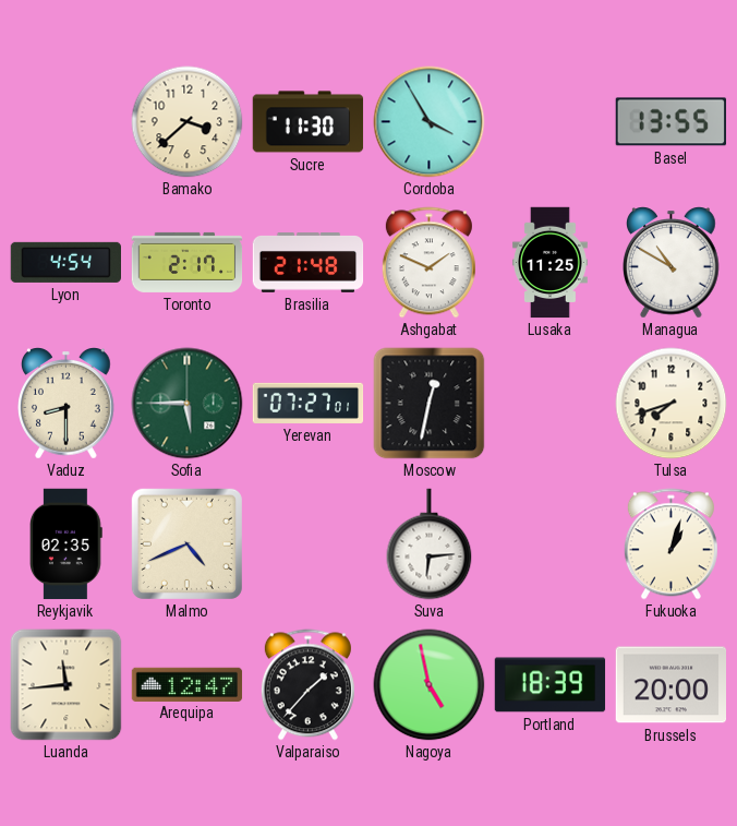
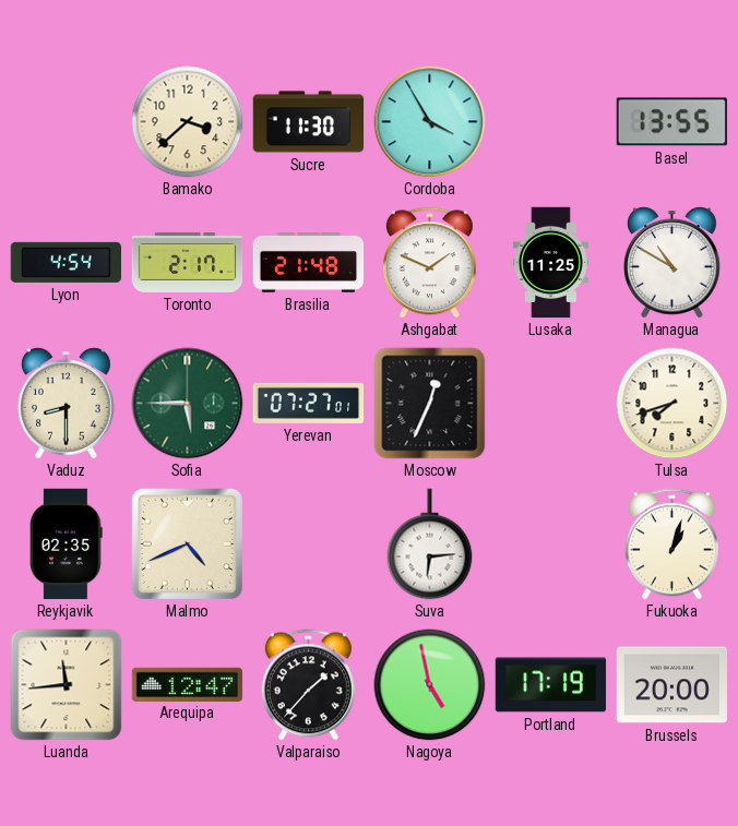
Moscow: 12:32 -> 12:34 (430, 404)
Portland: 18:39 -> 17:19 (551, 685)
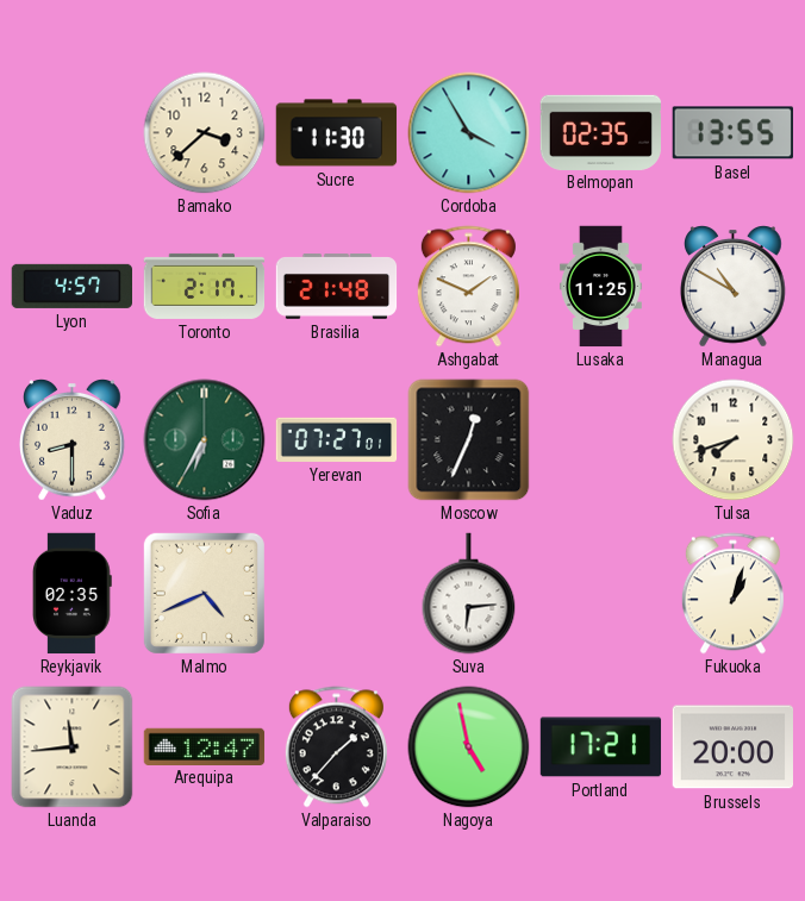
Belmopan: none -> 02:35 (601, 132)
Lyon: 4:54 -> 4:57 (71, 286)
Sofia: 5:45 -> 6:35 (205, 440)
Portland: 17:19 -> 17:21 (601, 747)
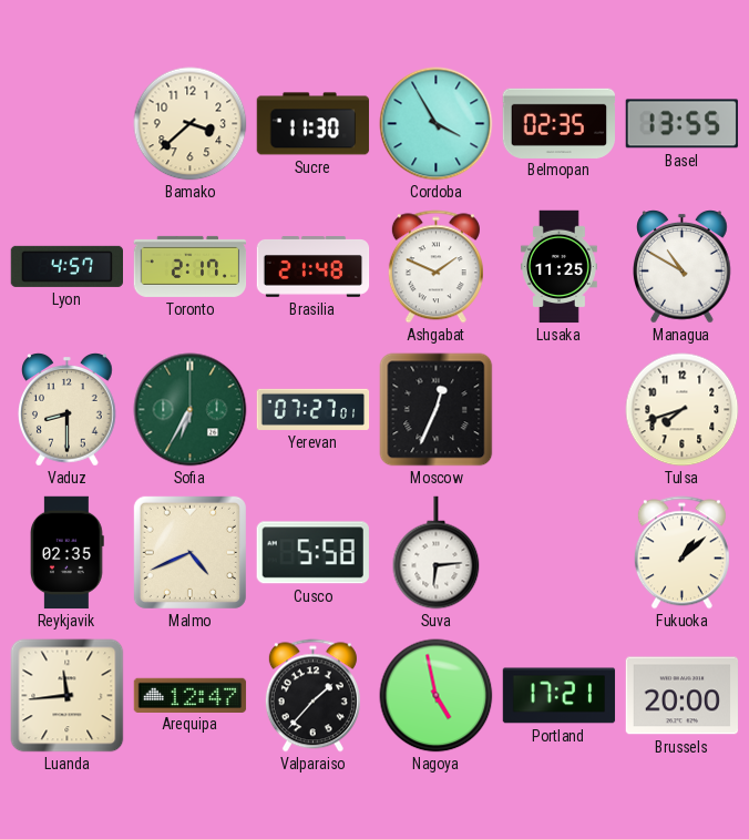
Cusco: none -> 5:58 (312, 553)
Fukuoka: 1:03 -> 1:08 (681, 553)
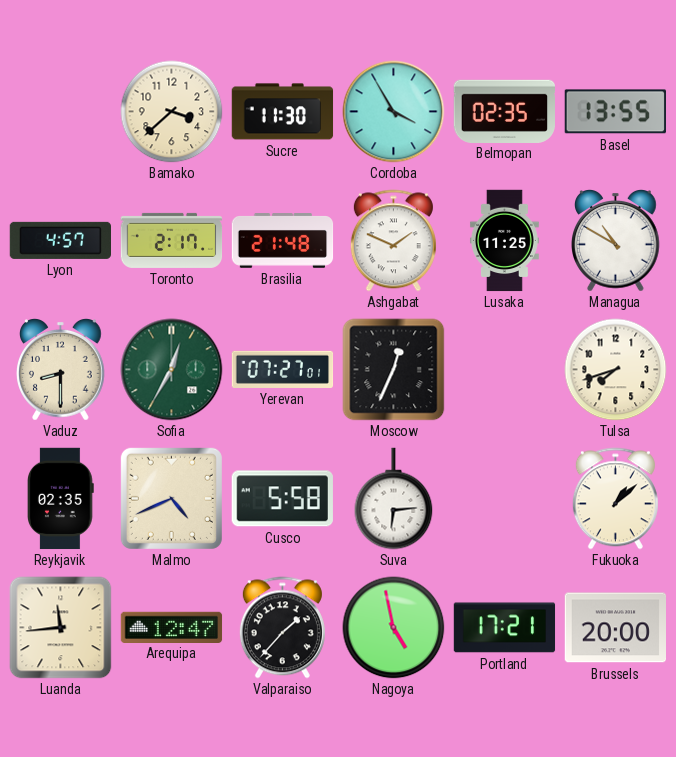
Sofia: 6:35 -> 12:35 (172, 370)
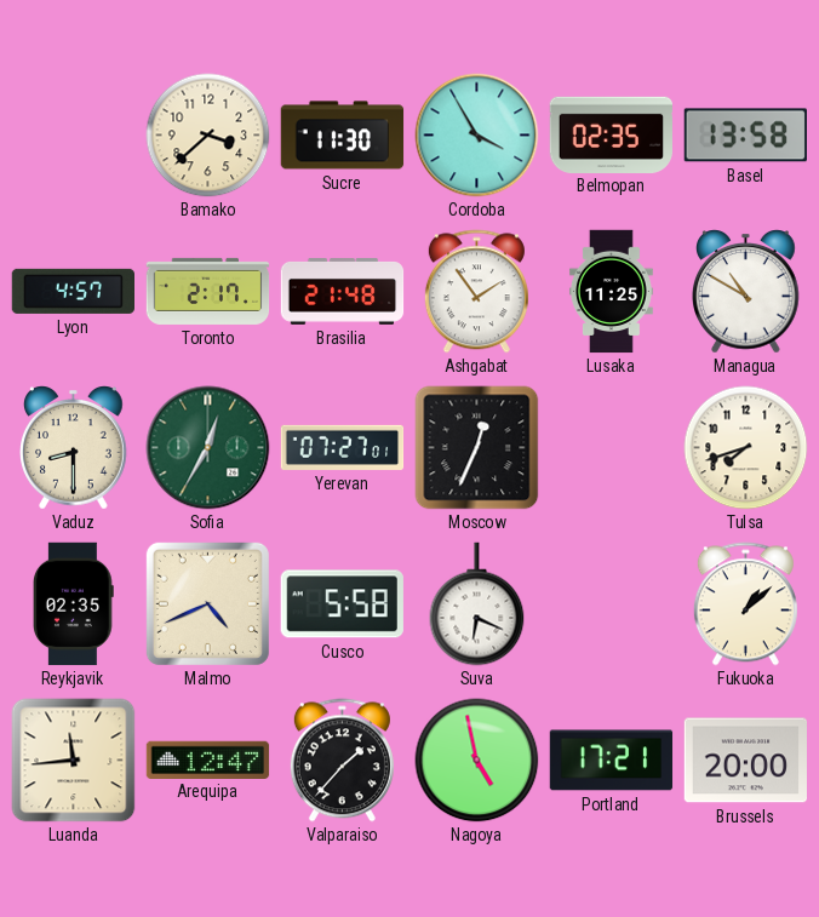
Basel: 13:55 -> 13:58 (745, 136)
Ashgabat: 1:49 -> 1:54 (476, 292)
Suva: 6:14 -> 6:19 (477, 604)
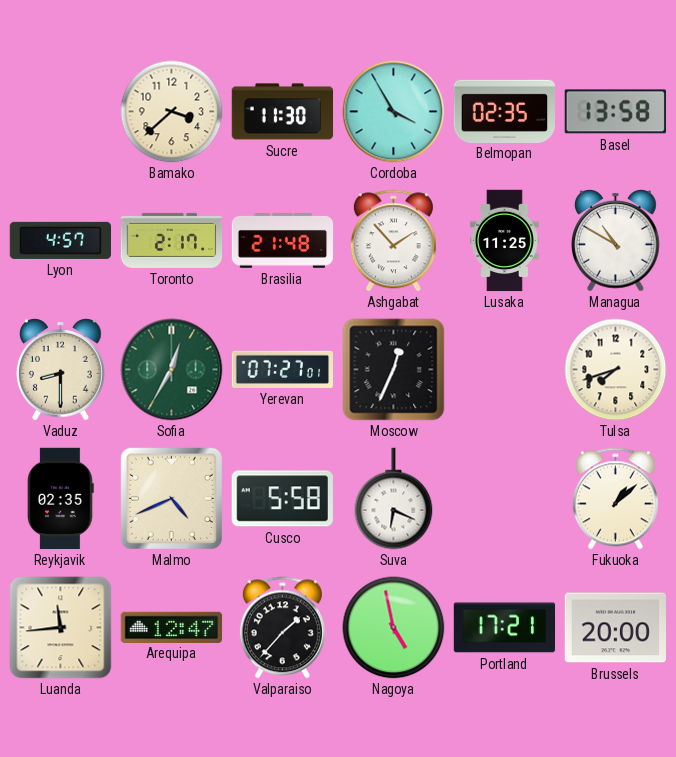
Ashgabat: 1:54 -> 1:53 (393, 241)
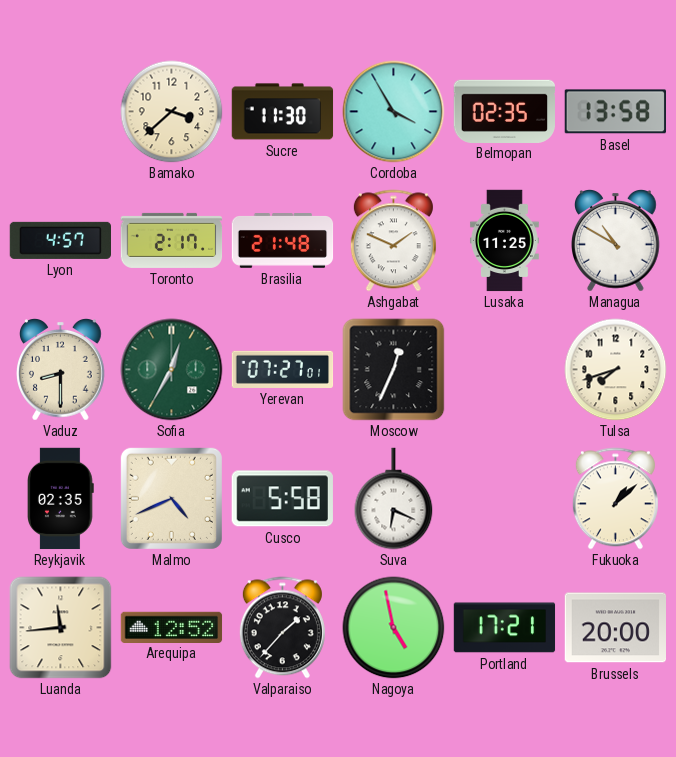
Ashgabat: 1:53 -> 1:49 (393, 241)
Arequipa: 12:47 -> 12:52 (172, 627)
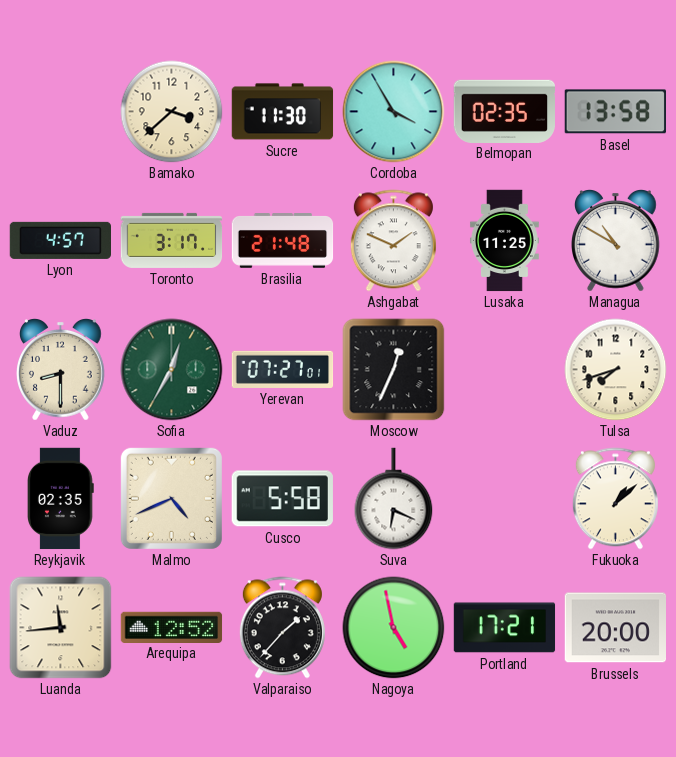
Toronto: 2:17 -> 3:17 (172, 240)
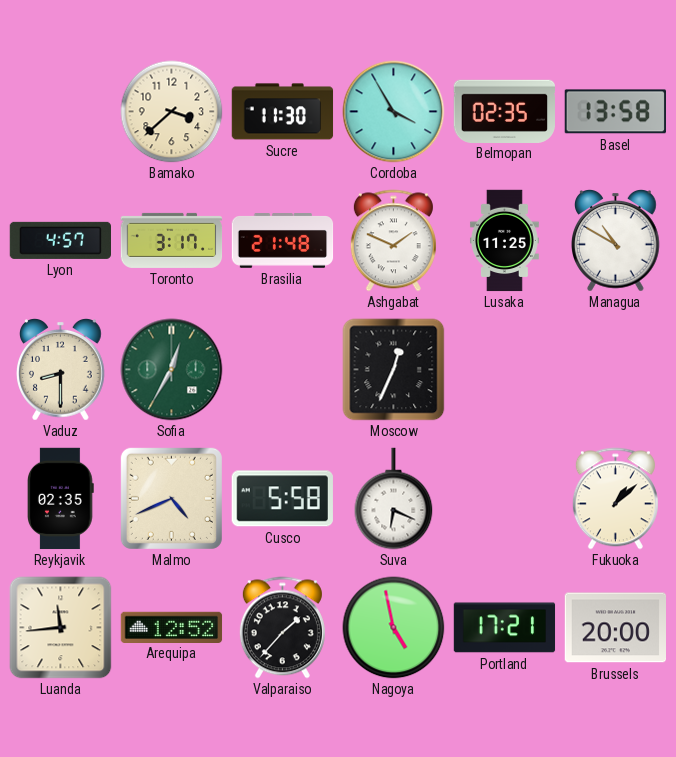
Yerevan: 07:27 -> none (283, 369)
Tulsa: 7:42 -> none (616, 370)
